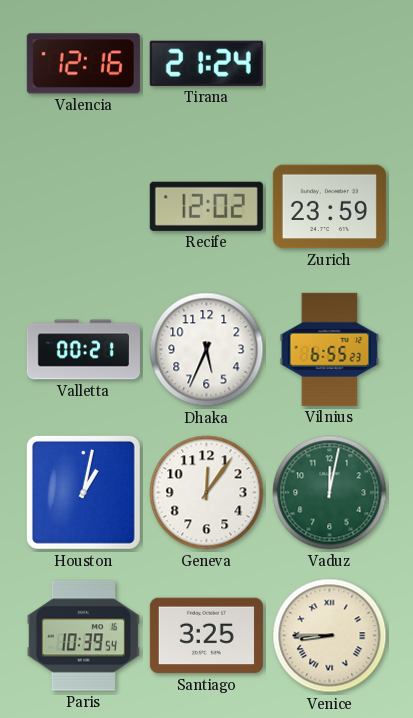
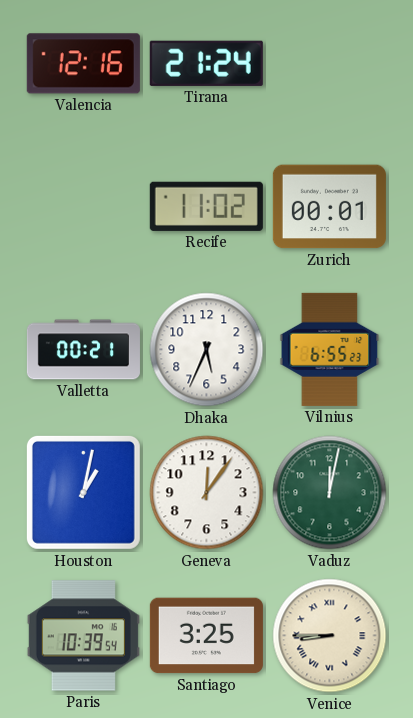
Recife: 12:02 -> 11:02 (206, 206)
Zurich: 23:59 -> 00:01 (329, 207)
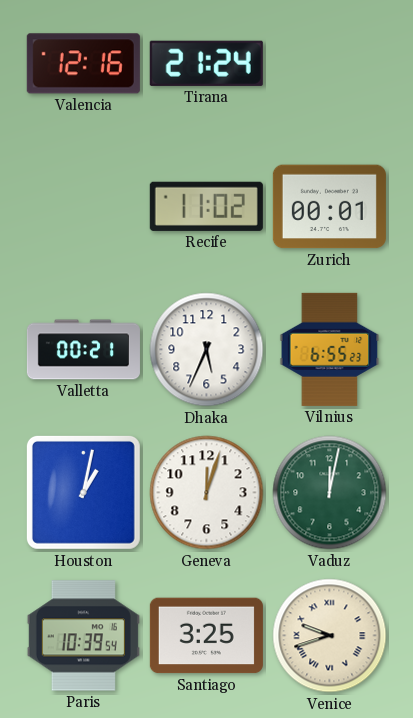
Geneva: 12:06 -> 12:03 (207, 493)
Venice: 8:45 -> 9:42 (330, 636)
